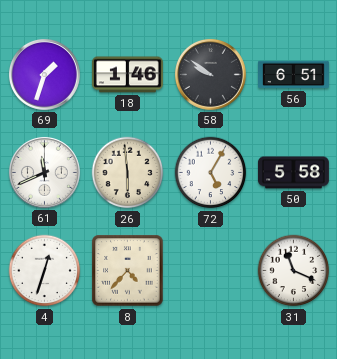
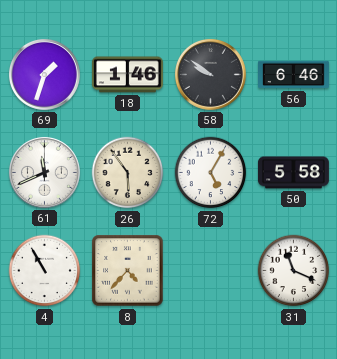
56: 6:51 -> 6:46 (294, 75)
26: 5:59 -> 5:54 (128, 173)
4: 12:33 -> 10:55 (45, 271)
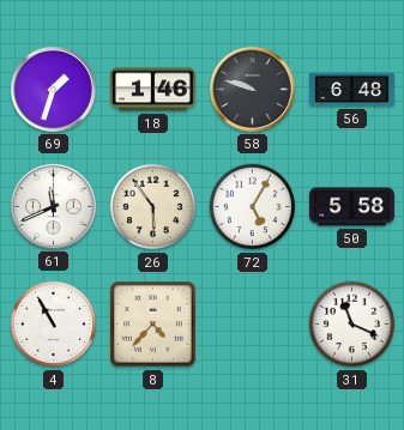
58: 9:51 -> 9:48 (252, 89)
56: 6:46 -> 6:48 (352, 90)
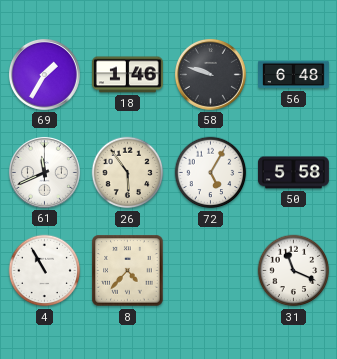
69: 1:33 -> 1:35 (44, 74)
